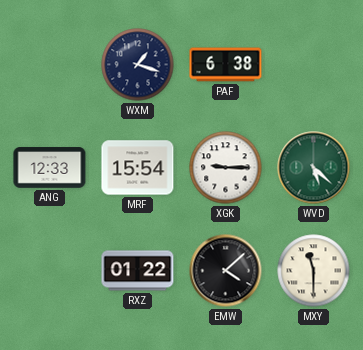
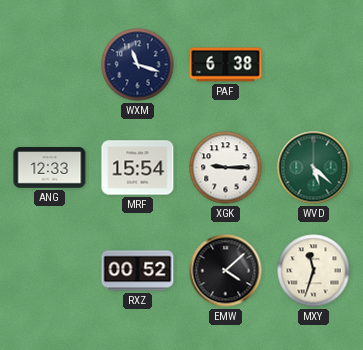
WXM: 1:18 -> 11:18 (138, 65)
RXZ: 01:22 -> 00:52 (138, 271)
MXY: 11:30 -> 11:33 (314, 271)
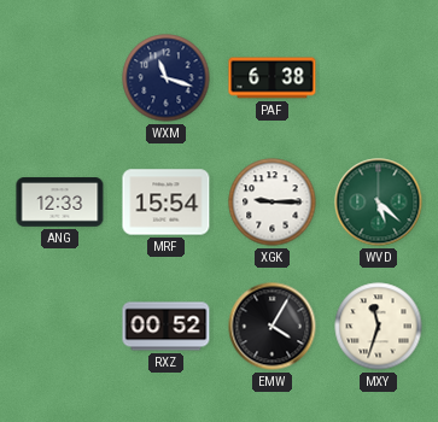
EMW: 4:08 -> 4:05 (273, 327)
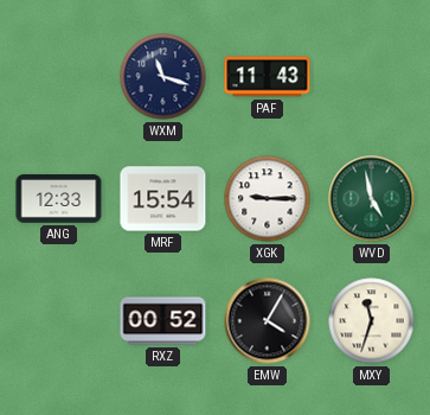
PAF: 6:38 -> 11:43 (268, 77)
WVD: 5:22 -> 4:58 (372, 199)
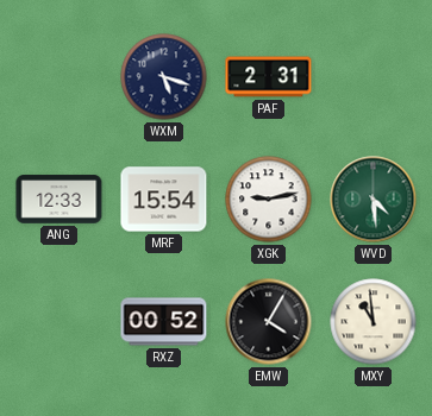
WXM: 11:18 -> 5:18 (164, 77)
PAF: 11:43 -> 2:31 (269, 77)
XGK: 9:15 -> 9:13 (269, 200)
WVD: 4:58 -> 4:29 (374, 200)
MXY: 11:33 -> 10:59 (374, 322)
